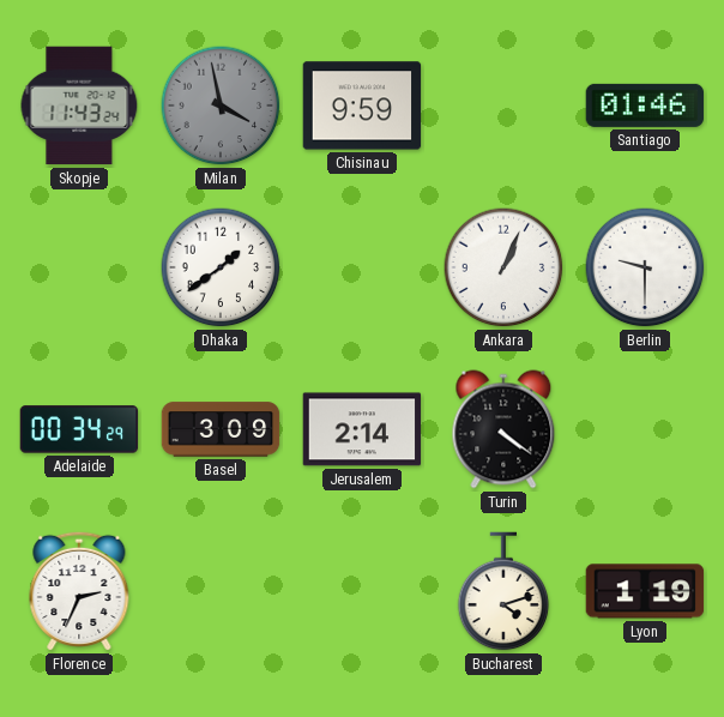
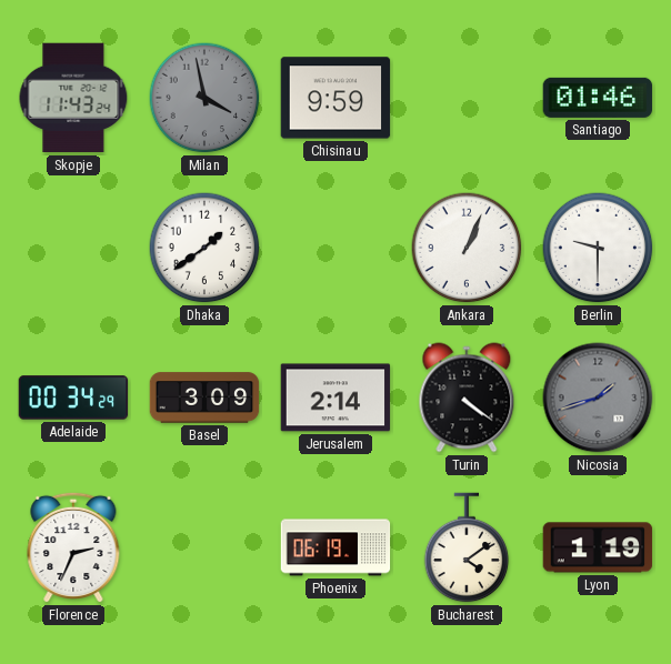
Nicosia: none -> 1:42 (598, 398)
Phoenix: none -> 06:19 (335, 547)
Bucharest: 4:12 -> 4:09 (467, 547)
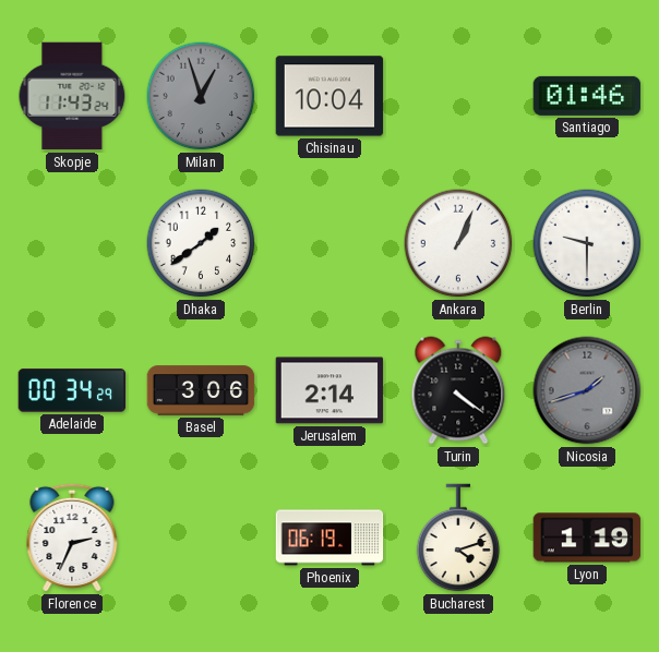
Milan: 3:58 -> 12:57 (201, 96)
Chisinau: 9:59 -> 10:04 (329, 96)
Basel: 3:09 -> 3:06 (201, 390)
Bucharest: 4:09 -> 4:12 (458, 538)
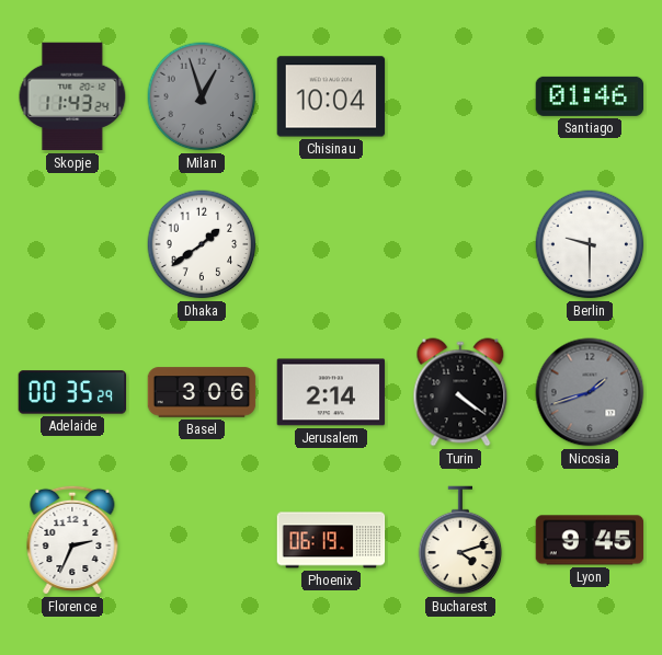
Ankara: 1:04 -> none (458, 243)
Adelaide: 00:34 -> 00:35 (72, 392)
Lyon: 1:19 -> 9:45 (590, 540)
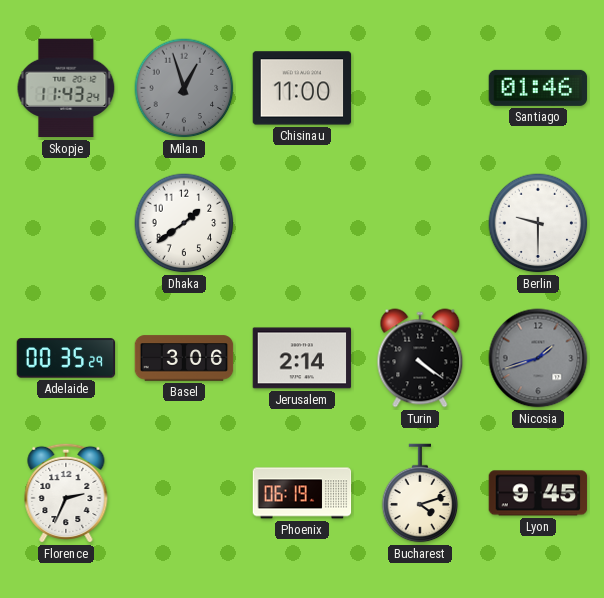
Chisinau: 10:04 -> 11:00 (302, 88)
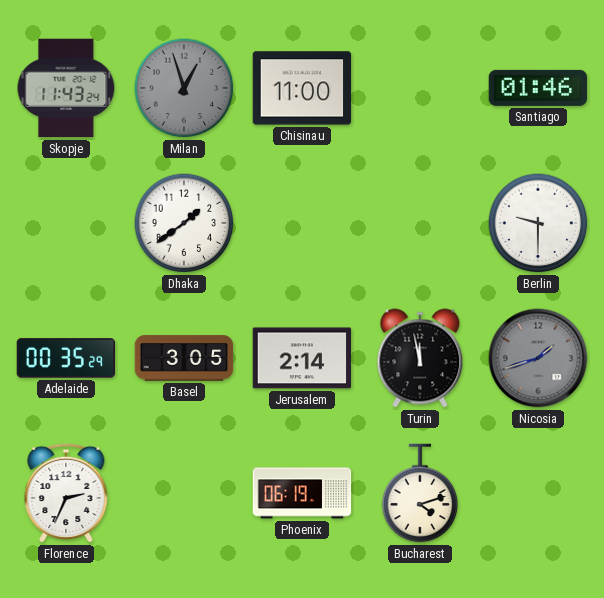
Basel: 3:06 -> 3:05 (184, 358)
Turin: 4:21 -> 11:58 (420, 358)
Lyon: 9:45 -> none (538, 493)
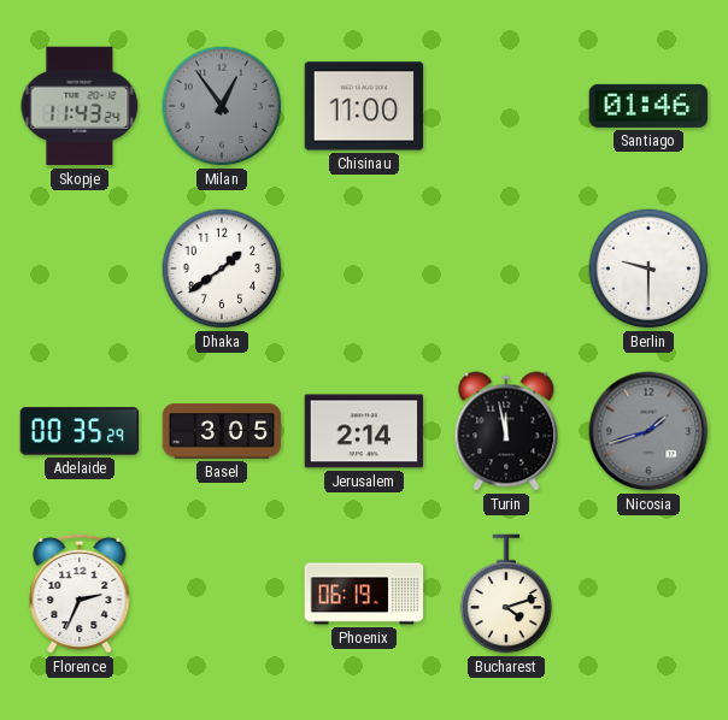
Milan: 12:57 -> 12:54 (222, 106)
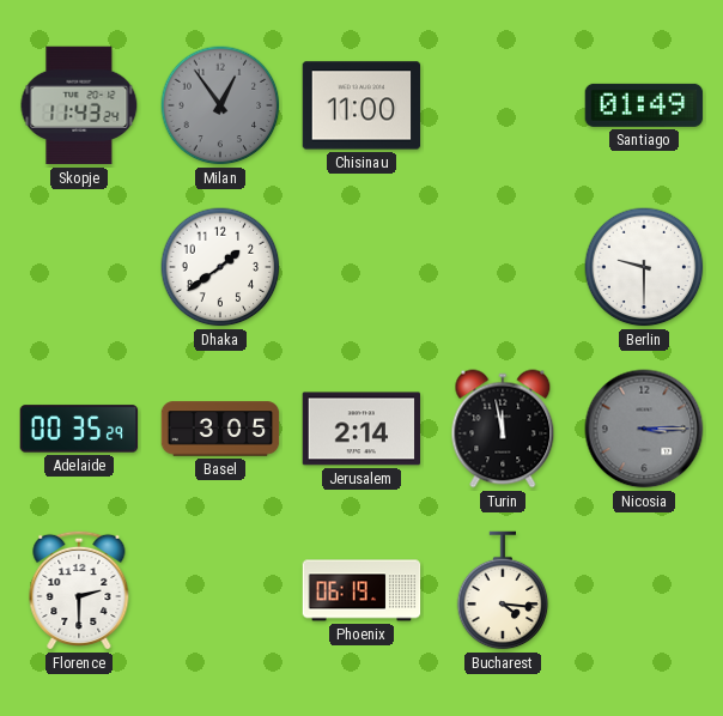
Santiago: 01:46 -> 01:49 (644, 105)
Nicosia: 1:42 -> 3:15 (644, 429)
Florence: 2:34 -> 2:30 (79, 590)
Bucharest: 4:12 -> 4:16 (503, 590)
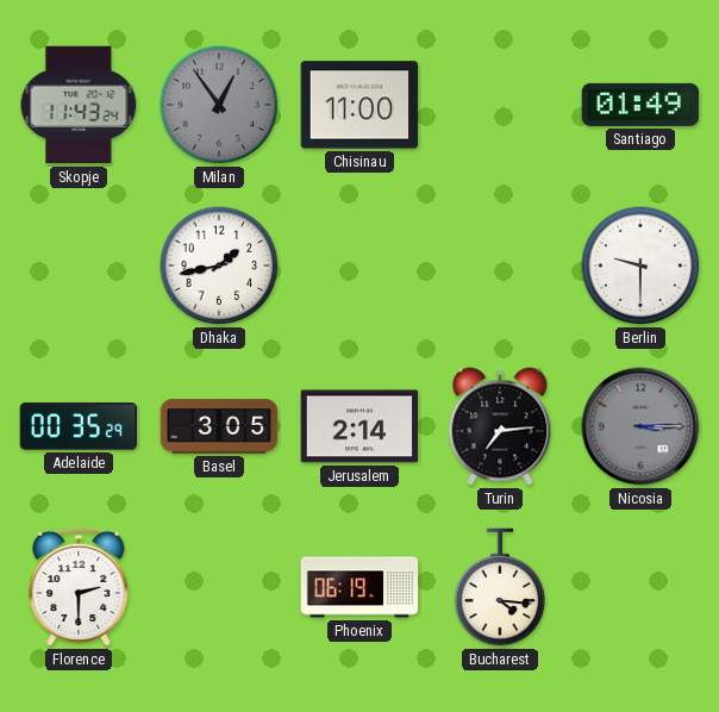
Dhaka: 1:39 -> 1:43 (219, 266)
Turin: 11:58 -> 7:14 (500, 426)
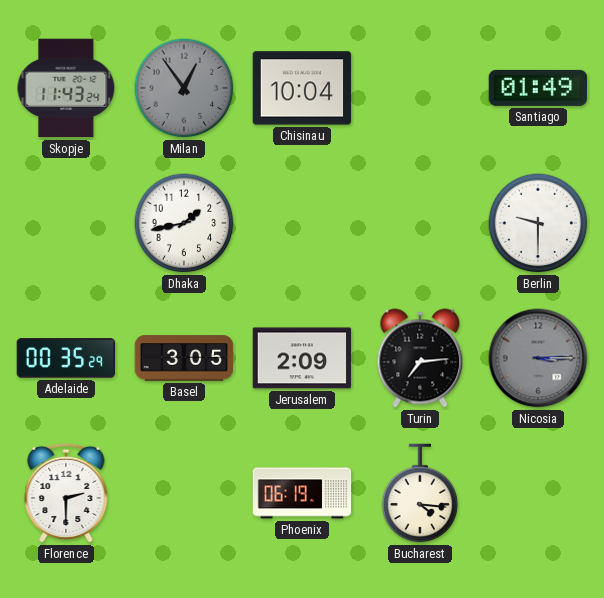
Chisinau: 11:00 -> 10:04 (302, 88)
Jerusalem: 2:14 -> 2:09 (302, 358)
